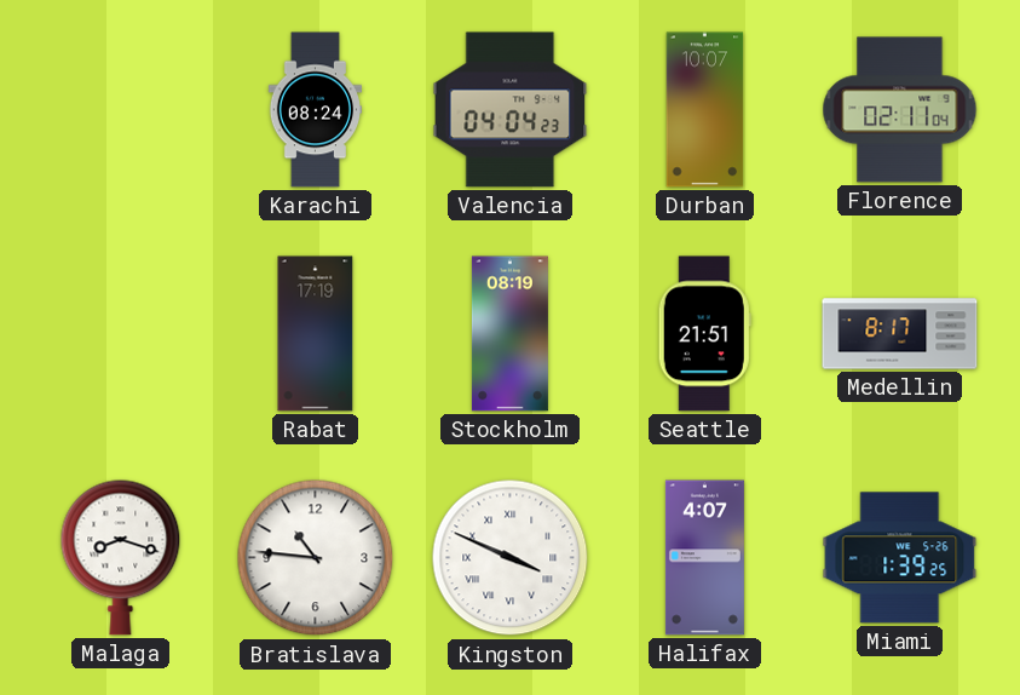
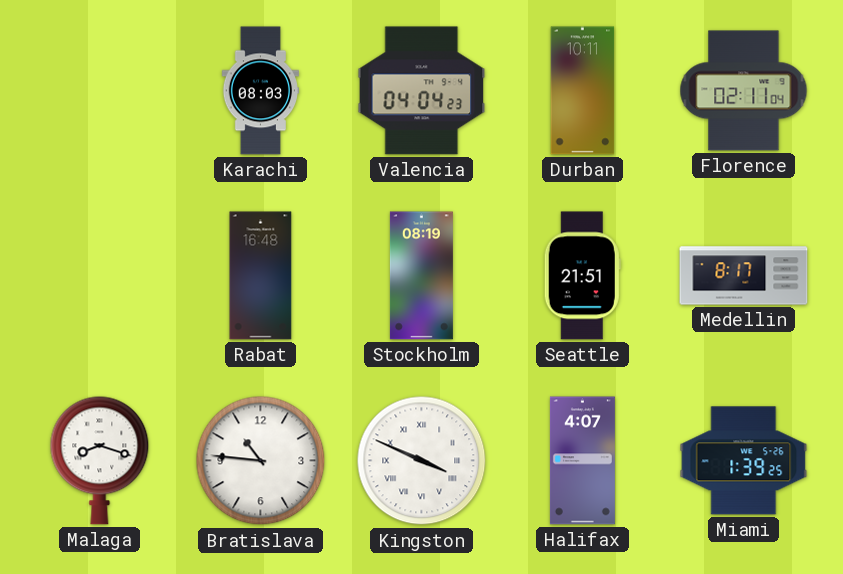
Karachi: 08:24 -> 08:03 (260, 91)
Durban: 10:07 -> 10:11 (583, 91)
Rabat: 17:19 -> 16:48 (261, 276)
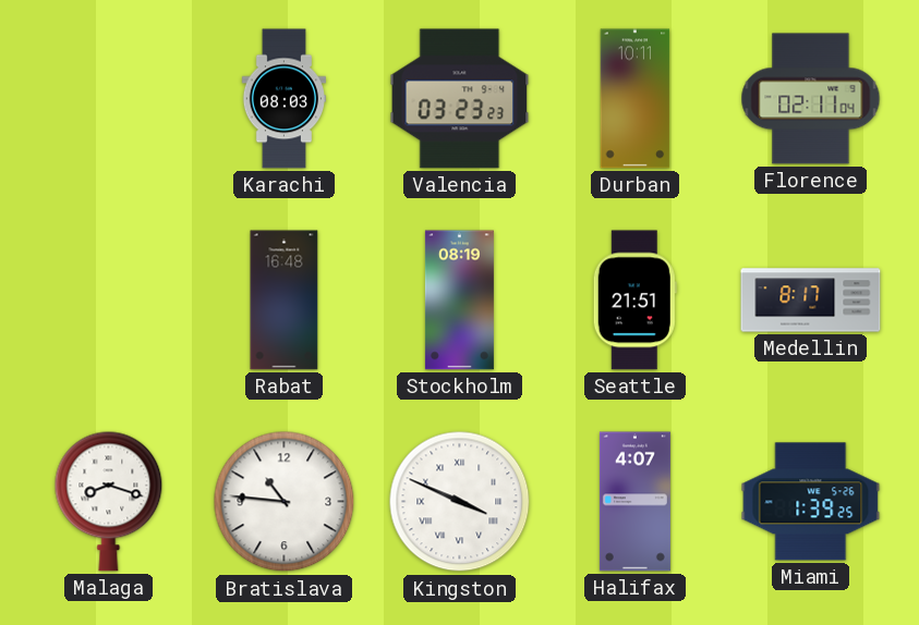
Valencia: 04:04 -> 03:23 (460, 99)
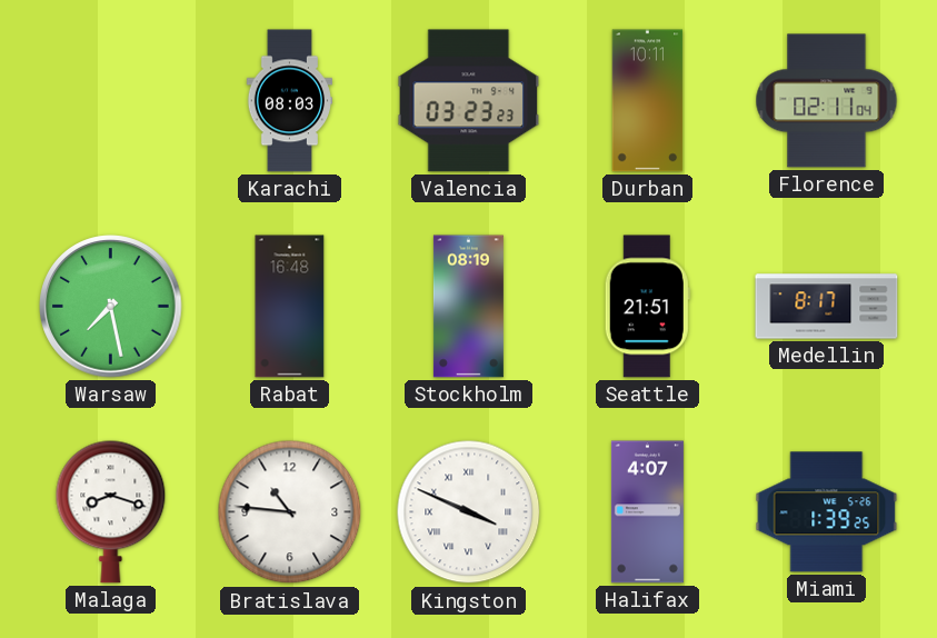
Warsaw: none -> 7:28 (111, 307)
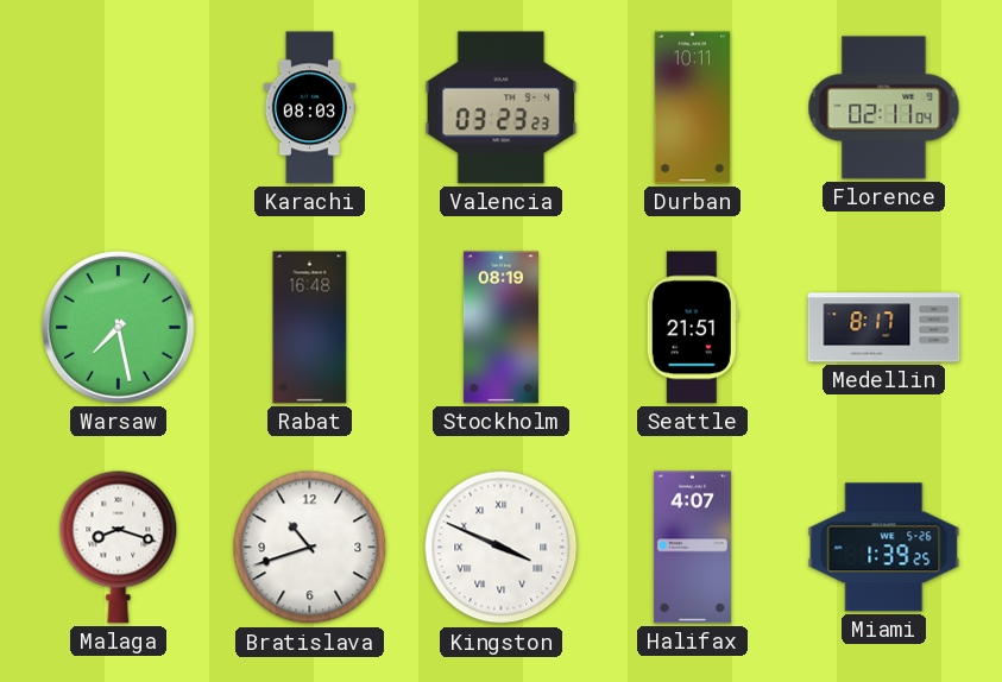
Bratislava: 10:46 -> 10:42 (310, 548)
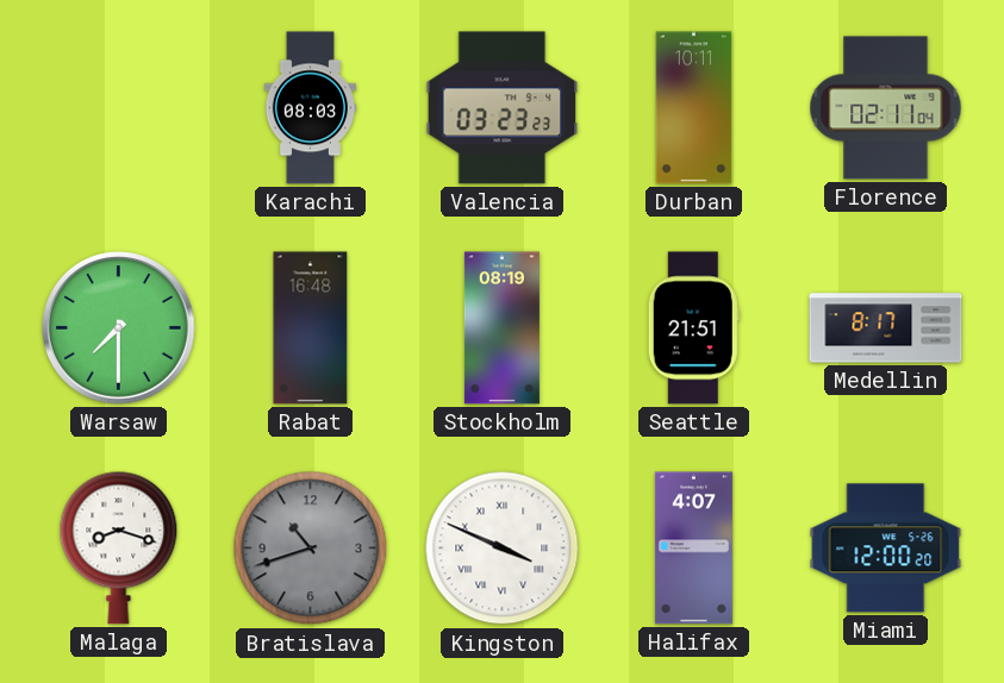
Warsaw: 7:28 -> 7:30 (119, 328)
Bratislava dial: white -> grey (311, 549)
Miami: 1:39 -> 12:00 (886, 549)
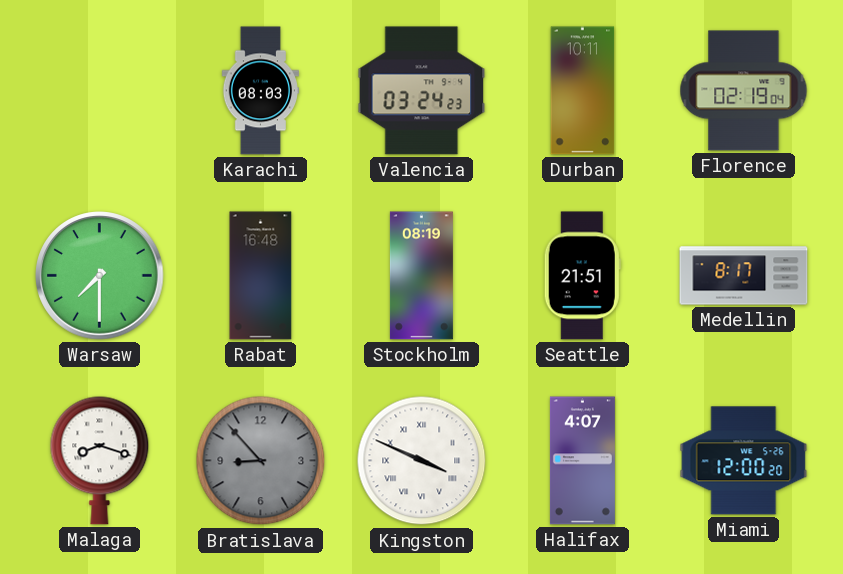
Valencia: 03:23 -> 03:24 (422, 91)
Florence: 02:11 -> 02:19 (744, 91)
Bratislava: 10:42 -> 8:53 (261, 461)
